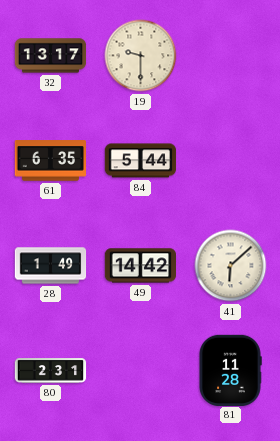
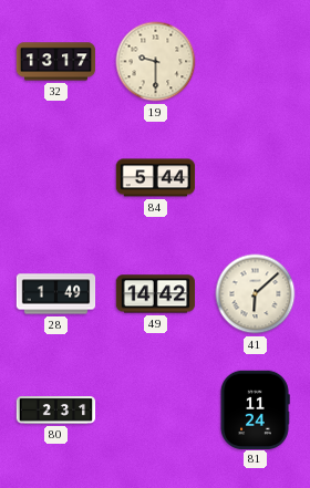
61: 6:35 -> none (51, 161)
81: 11:28 -> 11:24 (255, 409)
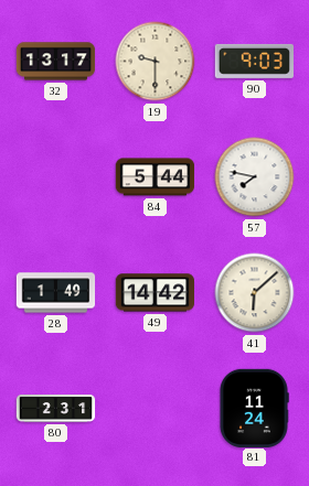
90: none -> 9:03 (254, 61)
57: none -> 7:47 (255, 177)
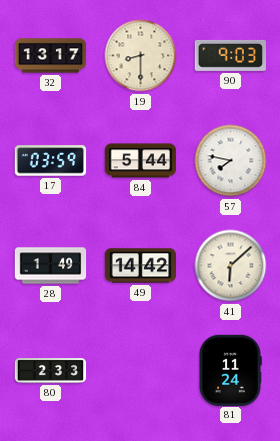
19: 9:30 -> 8:30 (141, 56)
17: none -> 03:59 (51, 161)
80: 2:31 -> 2:33 (51, 371)
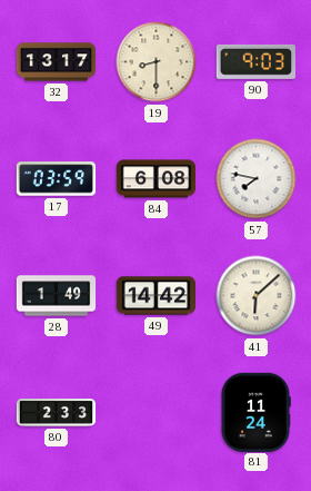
84: 5:44 -> 6:08 (157, 179)
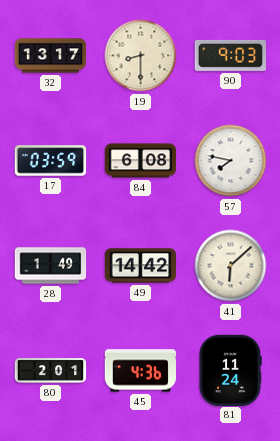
80: 2:33 -> 2:01 (51, 371)
45: none -> 4:36 (140, 371)
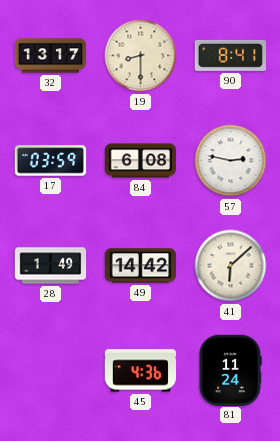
90: 9:03 -> 8:41 (230, 55)
57: 7:47 -> 2:47 (231, 161)
80: 2:01 -> none (51, 371)
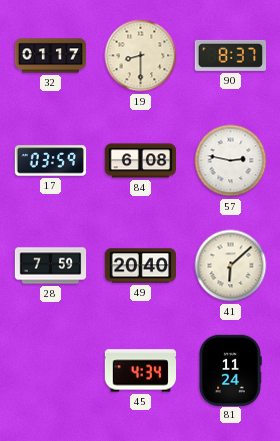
32: 13:17 -> 01:17 (51, 56)
90: 8:41 -> 8:37 (230, 55)
28: 1:49 -> 7:59 (51, 266)
49: 14:42 -> 20:40 (141, 266)
45: 4:36 -> 4:34 (140, 371)
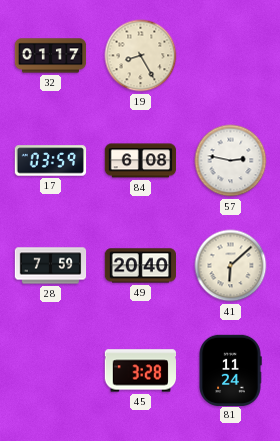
19: 8:30 -> 8:25 (141, 56)
90: 8:37 -> none (230, 55)
45: 4:34 -> 3:28 (140, 371)
